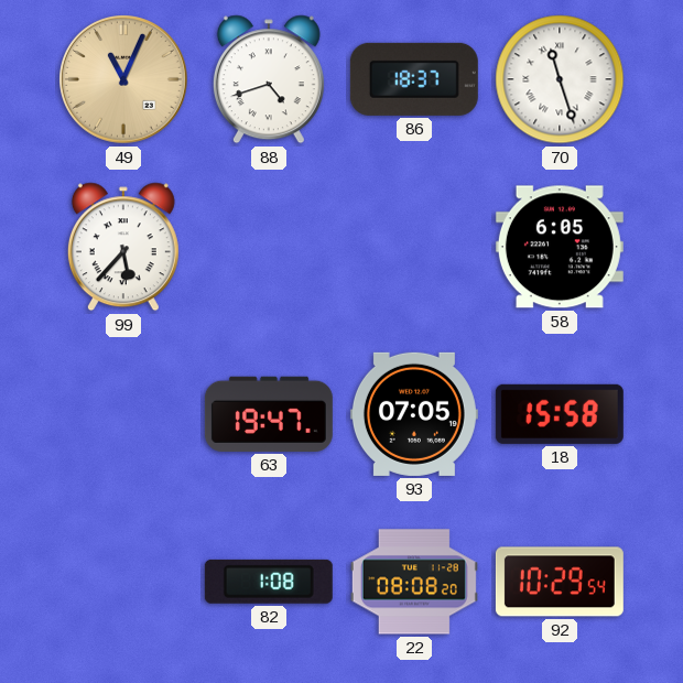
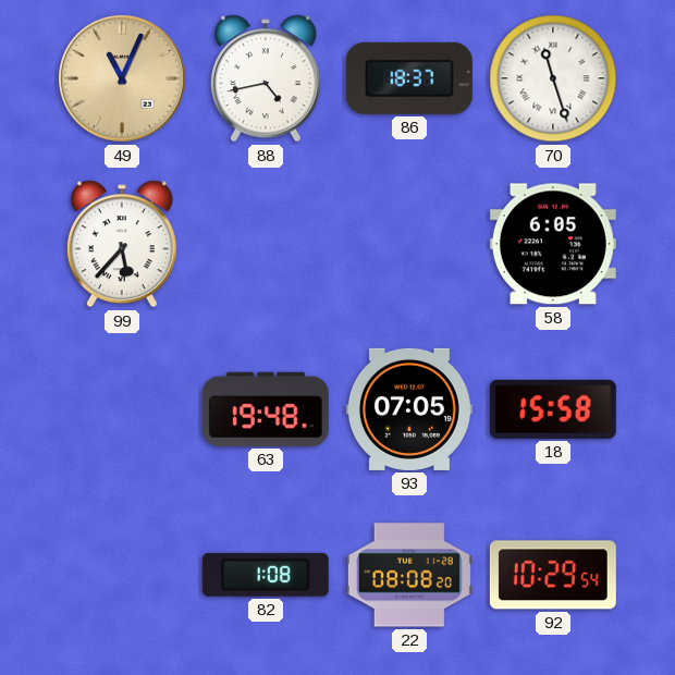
88: 4:42 -> 4:43 (266, 78)
63: 19:47 -> 19:48 (266, 409)
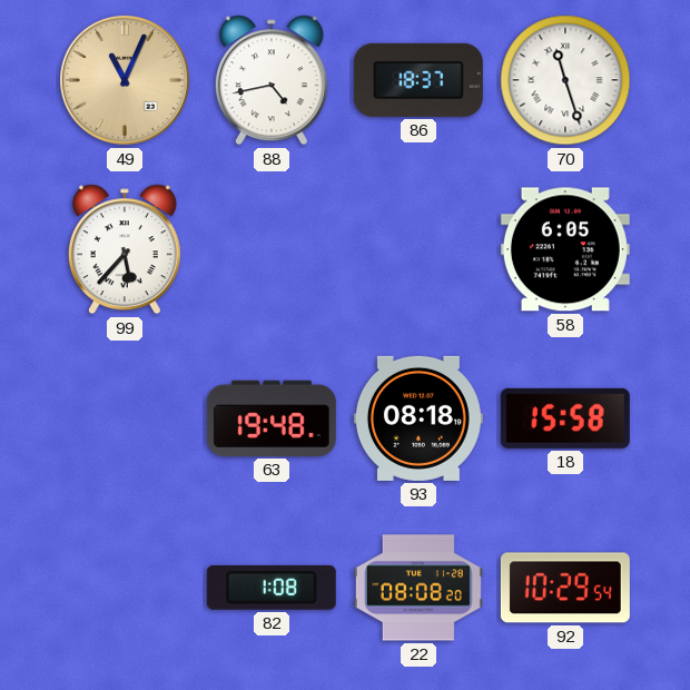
93: 07:05 -> 08:18 (418, 418)
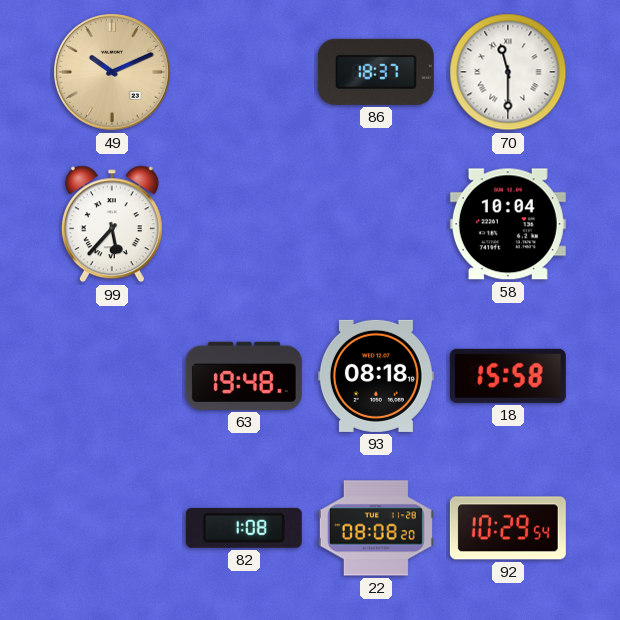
49: 11:04 -> 10:11 (113, 73)
88: 4:43 -> none (272, 80)
70: 11:27 -> 11:30 (508, 72)
58: 6:05 -> 10:04 (508, 224)
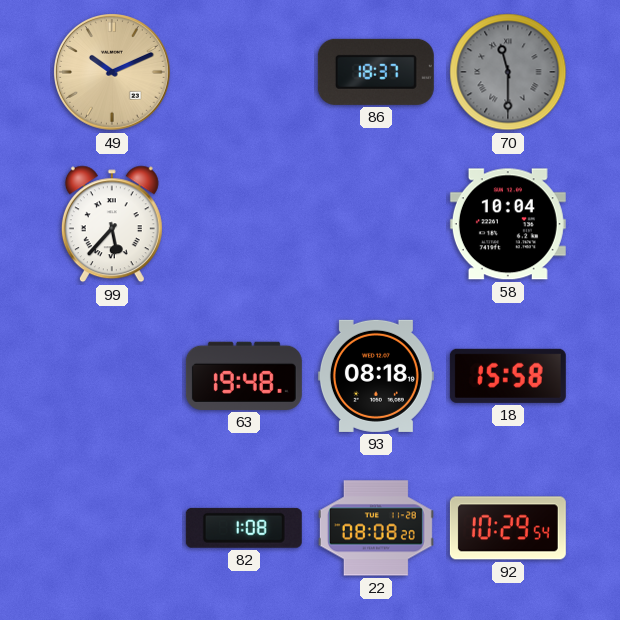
70 dial: white -> grey (508, 72)
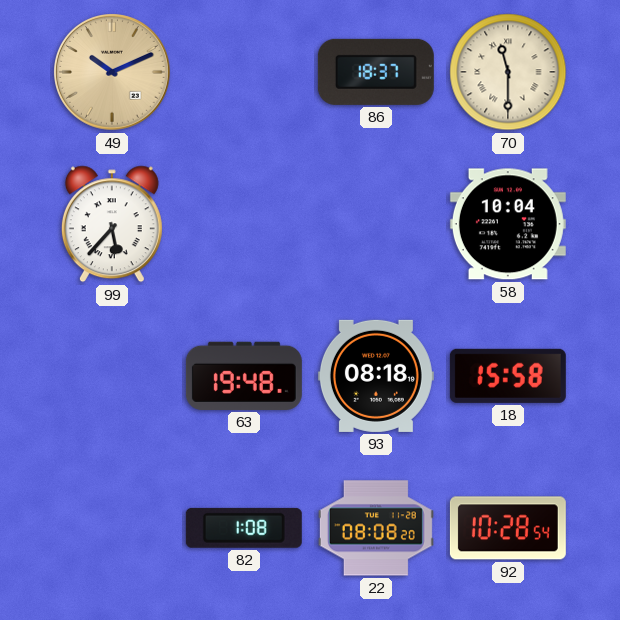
70 dial: grey -> cream (508, 72)
92: 10:29 -> 10:28 (508, 528)
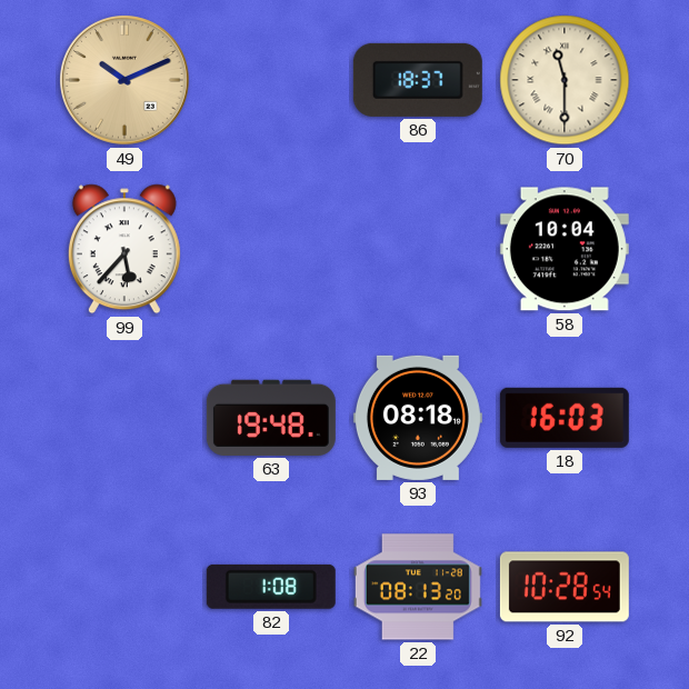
18: 15:58 -> 16:03 (565, 418)
22: 08:08 -> 08:13 (418, 587)
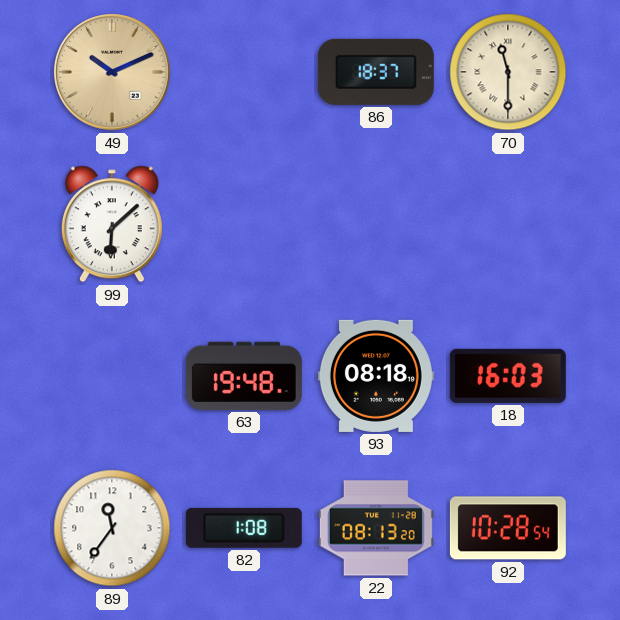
99: 5:37 -> 6:08 (112, 224)
58: 10:04 -> none (565, 249)
89: none -> 11:36 (112, 528)
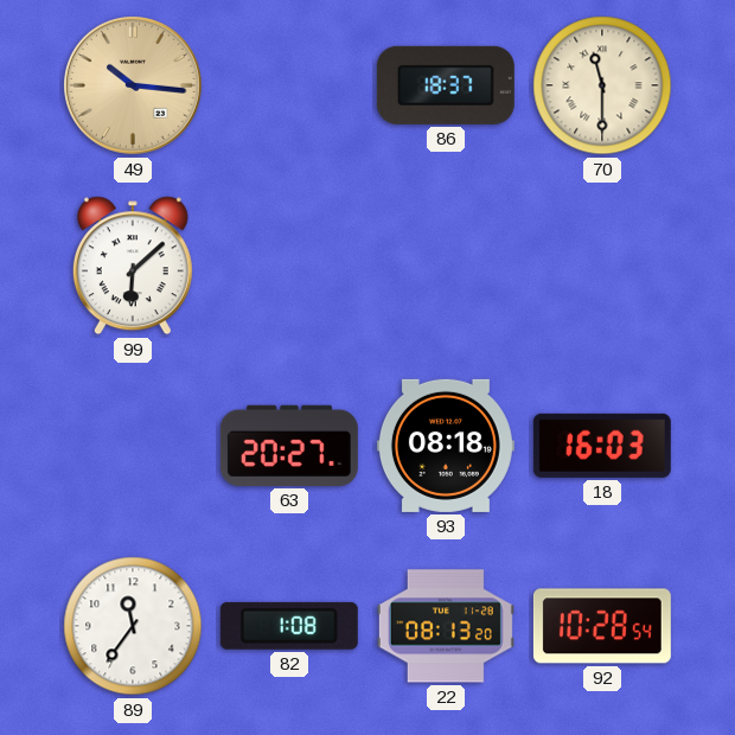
49: 10:11 -> 10:16 (134, 87)
63: 19:48 -> 20:27 (289, 446)
